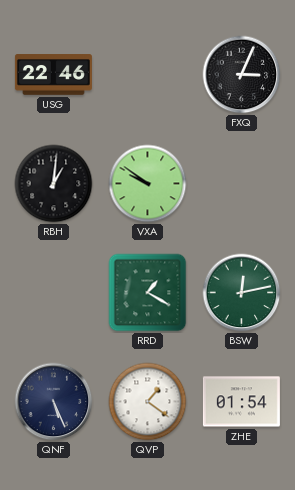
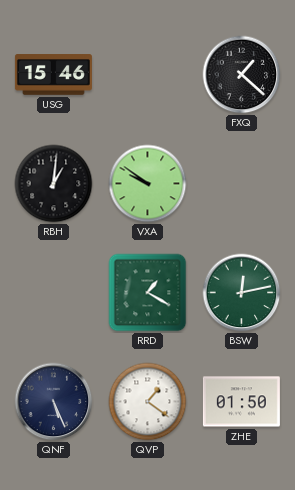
USG: 22:46 -> 15:46 (53, 75)
FXQ: 3:04 -> 1:22 (242, 75)
ZHE: 01:54 -> 01:50 (241, 402)
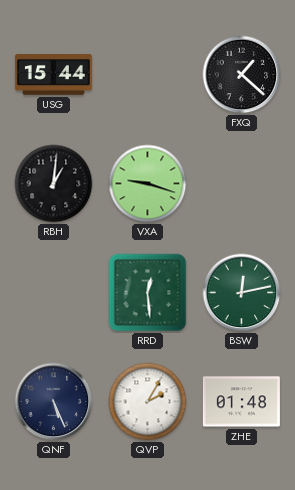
USG: 15:46 -> 15:44 (53, 75)
VXA: 9:51 -> 9:18 (148, 184)
RRD: 1:20 -> 12:29 (148, 293)
QVP: 1:21 -> 2:05 (148, 402)
ZHE: 01:50 -> 01:48 (241, 402)
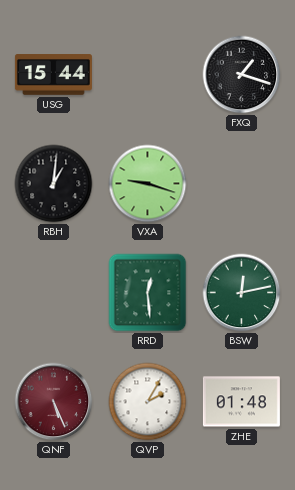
FXQ: 1:22 -> 1:18 (242, 75)
QNF dial: navy -> burgundy (54, 402)
